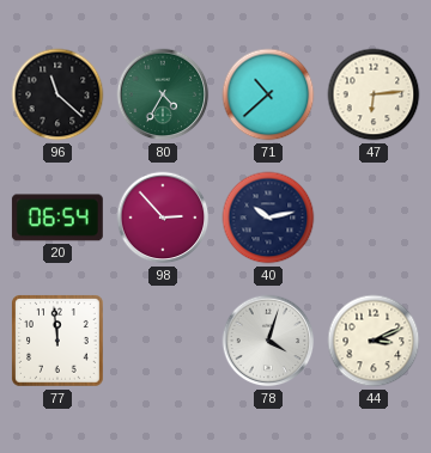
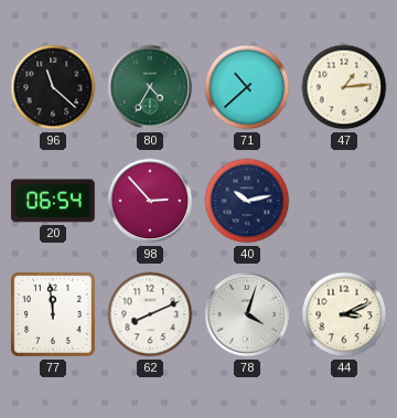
47: 6:14 -> 1:14 (344, 87)
62: none -> 8:11 (150, 314)
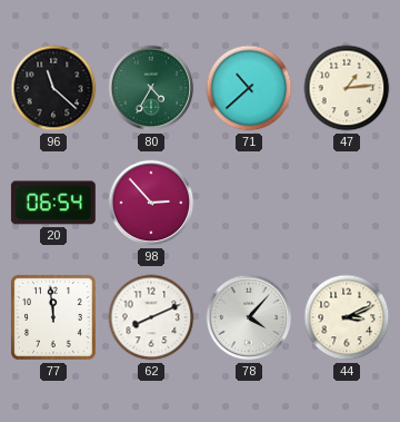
40: 10:13 -> none (247, 201)
78: 4:03 -> 4:07 (249, 317)
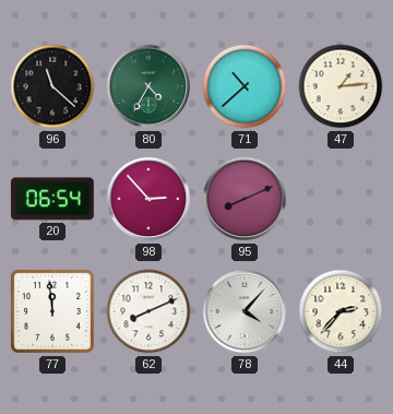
95: none -> 8:11 (245, 199)
44: 3:11 -> 2:37 (341, 311)
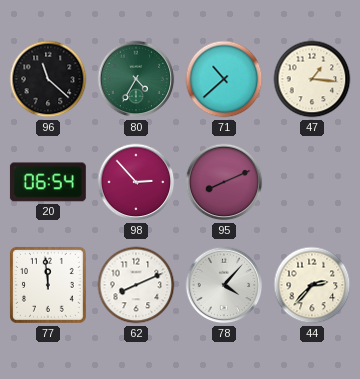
47: 1:14 -> 1:16 (312, 79)
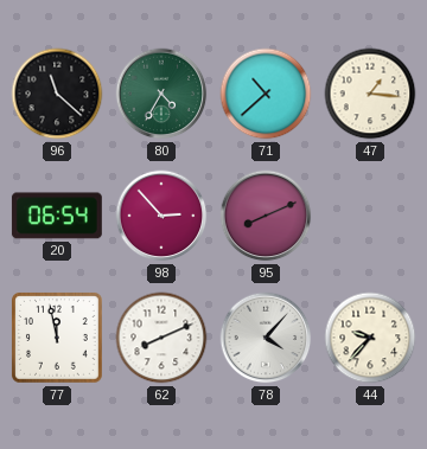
77: 11:59 -> 11:58 (58, 339)
44: 2:37 -> 9:37 (370, 338)
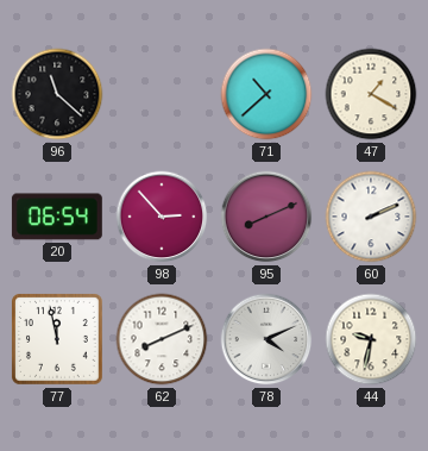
80: 4:35 -> none (161, 94)
47: 1:16 -> 1:20 (371, 94)
60: none -> 2:11 (371, 217)
78: 4:07 -> 4:11 (266, 339)
44: 9:37 -> 9:32 (371, 339)
